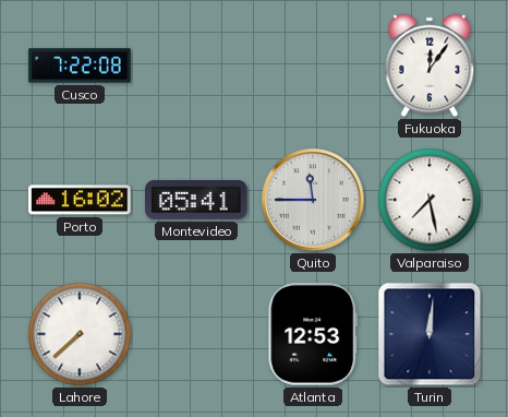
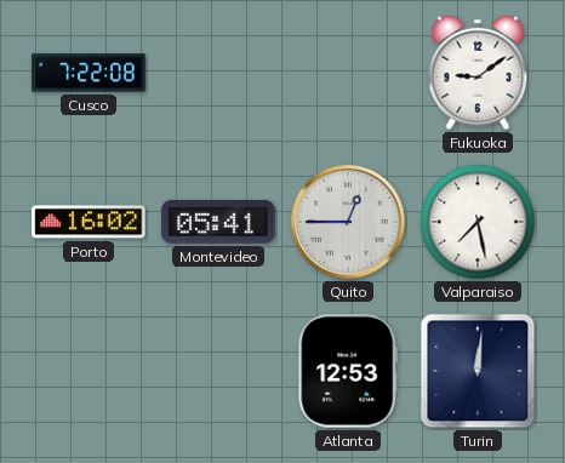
Fukuoka: 12:06 -> 9:09 (478, 73)
Quito: 11:45 -> 12:45 (348, 222)
Lahore: 7:38 -> none (80, 334)
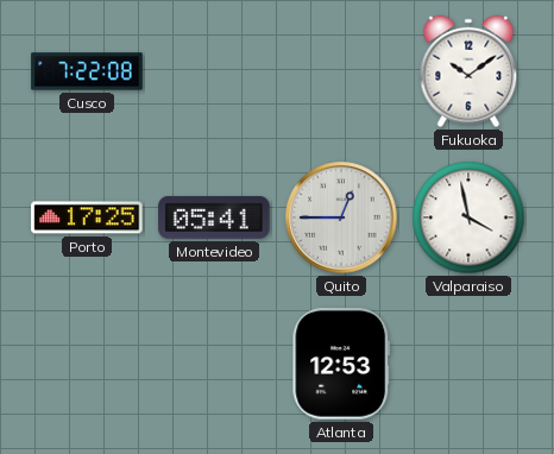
Fukuoka: 9:09 -> 10:09 (468, 71)
Porto: 16:02 -> 17:25 (87, 217)
Valparaiso: 7:28 -> 3:58 (468, 217)
Turin: 12:01 -> none (478, 371)
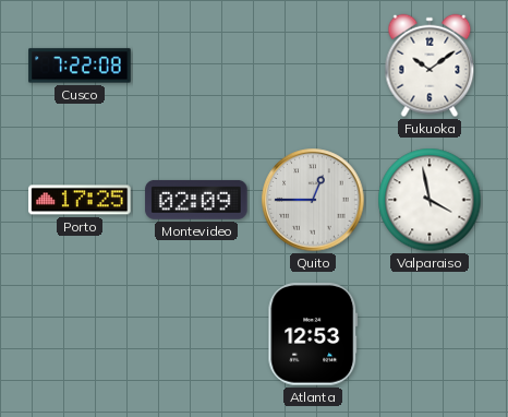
Montevideo: 05:41 -> 02:09 (196, 200)
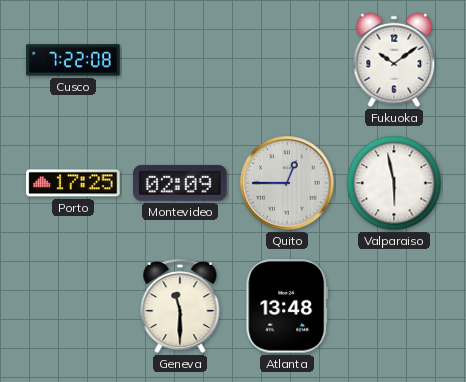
Valparaiso: 3:58 -> 5:58 (394, 183)
Geneva: none -> 11:30 (180, 306)
Atlanta: 12:53 -> 13:48 (287, 306)
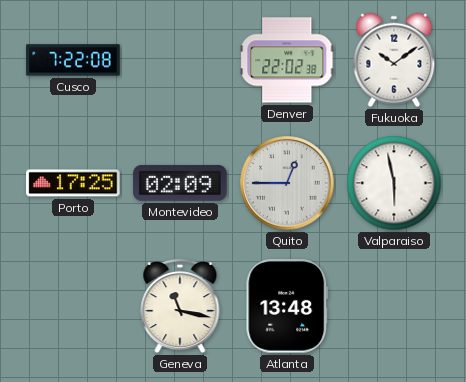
Denver: none -> 22:02 (287, 60)
Geneva: 11:30 -> 11:17 (180, 306)
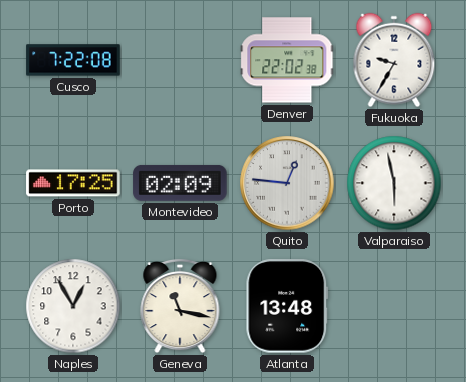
Fukuoka: 10:09 -> 9:35 (394, 60)
Quito: 12:45 -> 12:46 (287, 183)
Naples: none -> 12:55 (73, 306)
